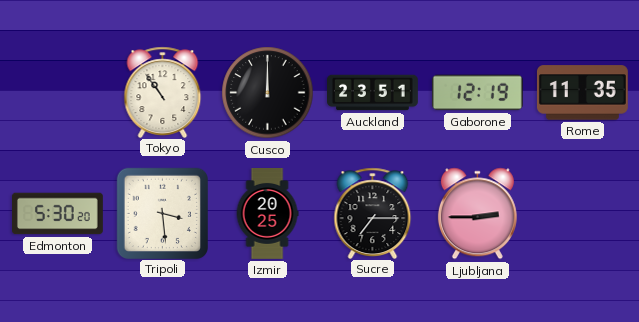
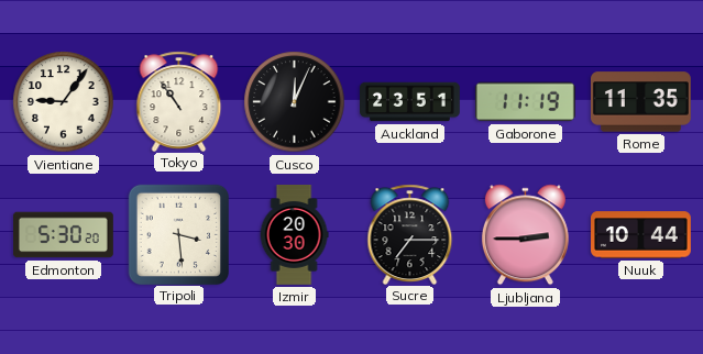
Vientiane: none -> 9:06 (64, 102)
Cusco: 12:00 -> 12:04 (295, 102)
Gaborone: 12:19 -> 11:19 (525, 102)
Izmir: 20:25 -> 20:30 (294, 235)
Nuuk: none -> 10:44 (641, 235)
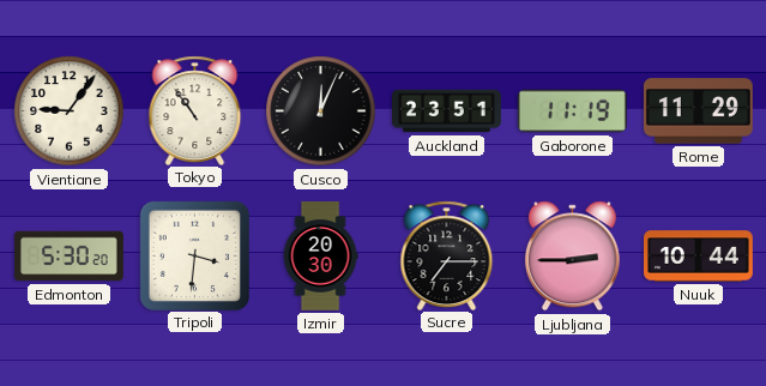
Rome: 11:35 -> 11:29 (698, 111)
Tripoli: 3:29 -> 3:31 (194, 255)
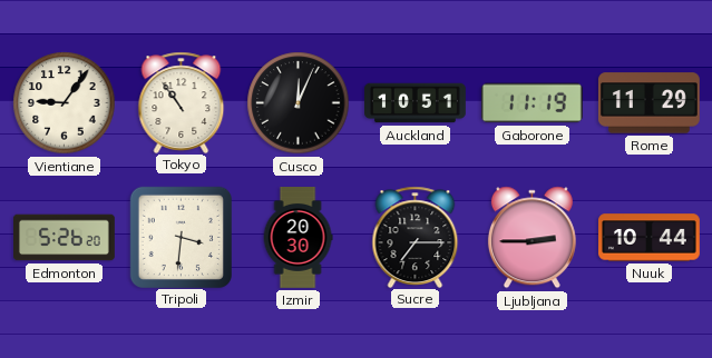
Auckland: 23:51 -> 10:51 (416, 103)
Edmonton: 5:30 -> 5:26 (65, 238)
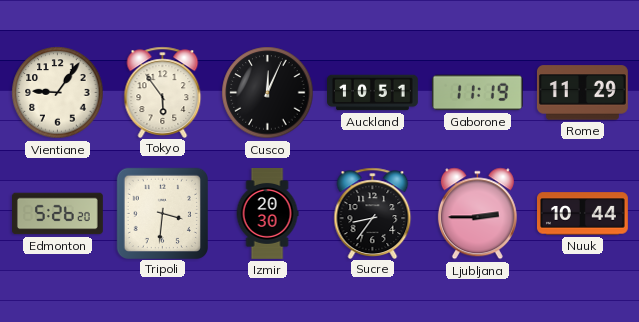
Tokyo: 10:54 -> 5:54 (163, 92)
Sucre: 7:15 -> 8:36 (373, 213)
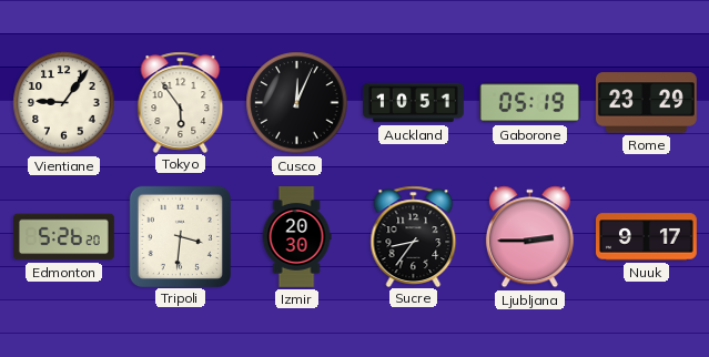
Gaborone: 11:19 -> 05:19 (529, 103)
Rome: 11:29 -> 23:29 (646, 103)
Nuuk: 10:44 -> 9:17 (647, 237)
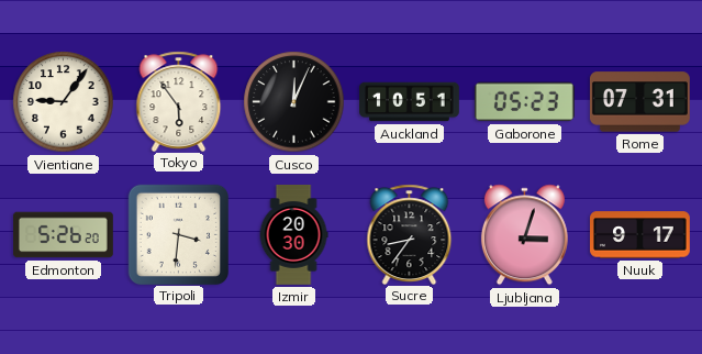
Gaborone: 05:19 -> 05:23 (524, 102)
Rome: 23:29 -> 07:31 (639, 102)
Ljubljana: 2:45 -> 3:03 (524, 235)
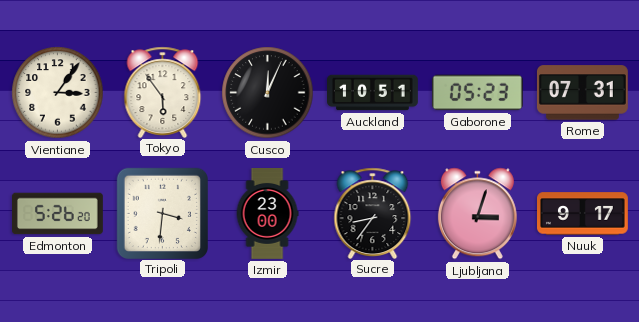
Vientiane: 9:06 -> 3:06 (58, 93)
Izmir: 20:30 -> 23:00 (267, 214)
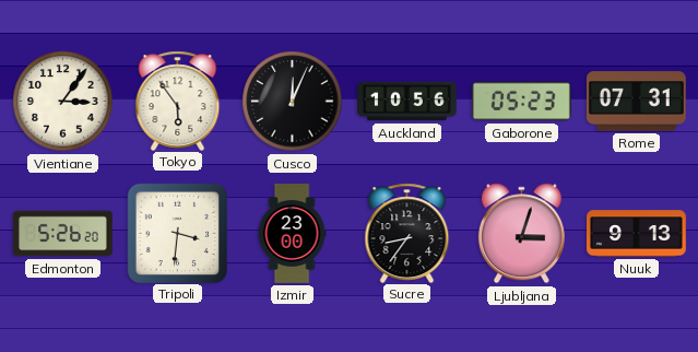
Auckland: 10:51 -> 10:56 (407, 102)
Nuuk: 9:17 -> 9:13 (637, 234)
